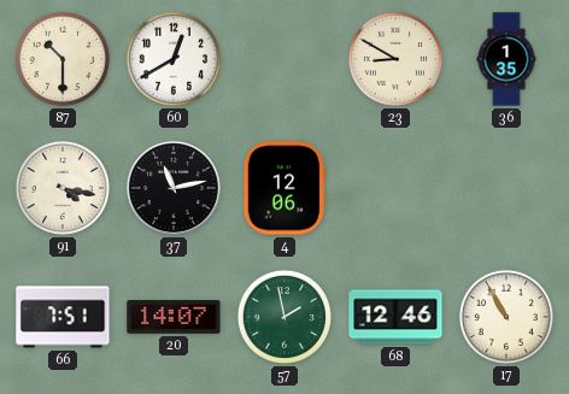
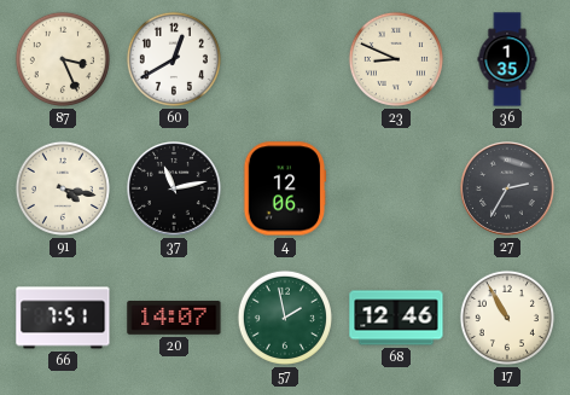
87: 10:30 -> 3:26 (63, 59)
23: 8:50 -> 8:49 (396, 59)
27: none -> 2:35 (508, 190)
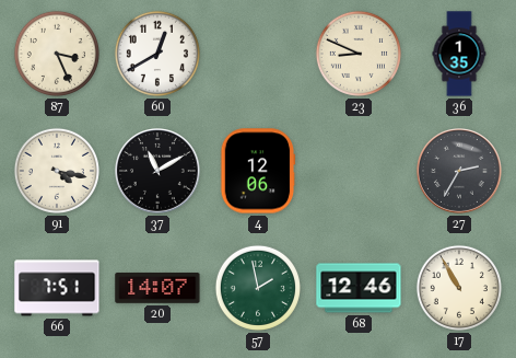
37: 11:13 -> 11:10 (159, 172)
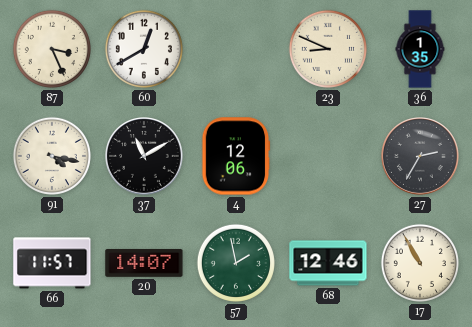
66: 7:51 -> 11:57 (52, 263)
